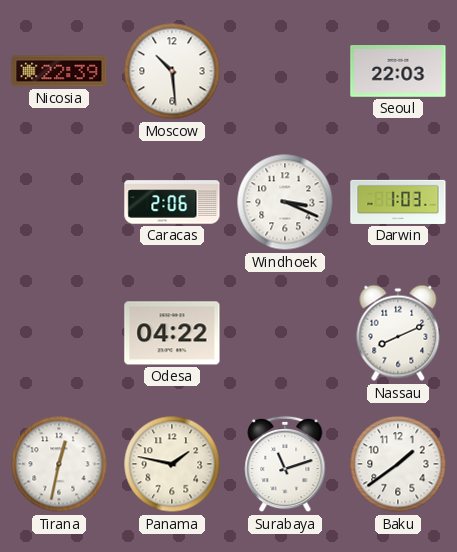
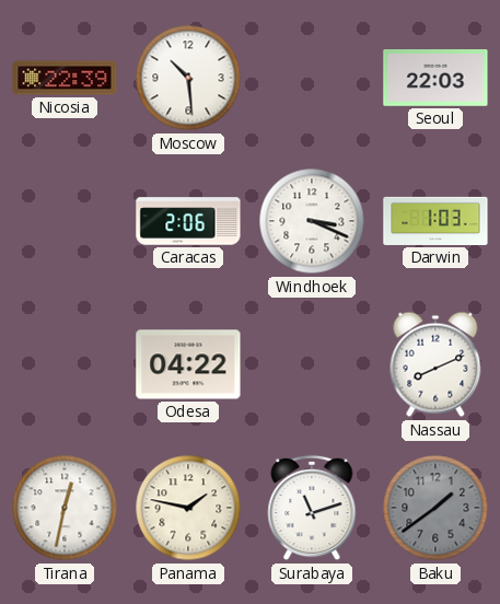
Baku dial: white -> grey (435, 508)
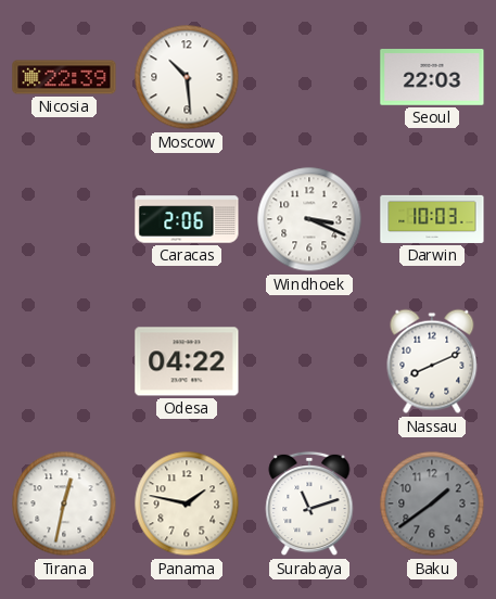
Darwin: 1:03 -> 10:03 (432, 219)
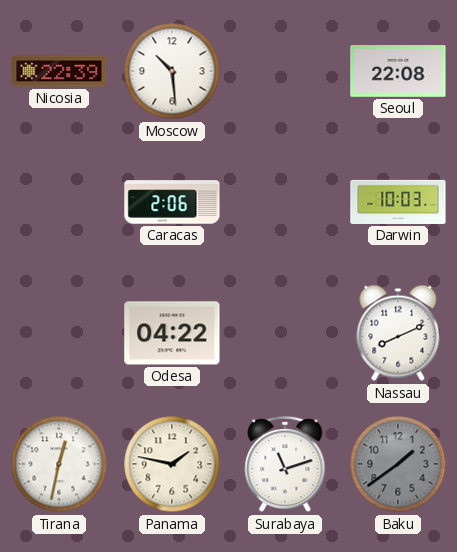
Seoul: 22:03 -> 22:08 (398, 71)
Windhoek: 3:19 -> none (309, 219)
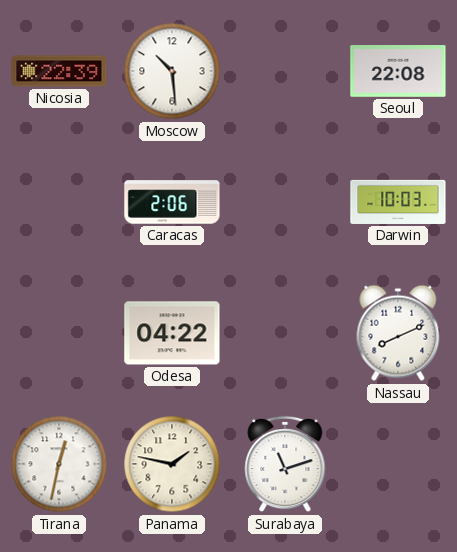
Baku: 1:39 -> none (398, 464)
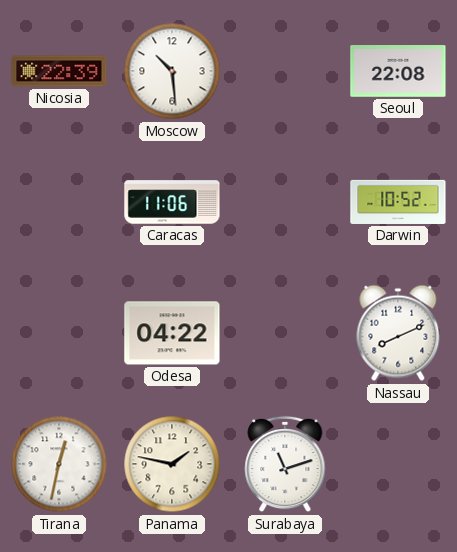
Caracas: 2:06 -> 11:06 (172, 202)
Darwin: 10:03 -> 10:52 (398, 202)
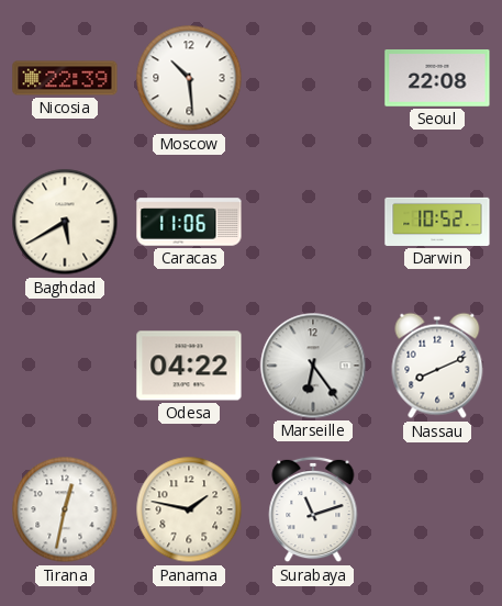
Baghdad: none -> 5:40 (65, 222)
Marseille: none -> 6:24 (313, 366)
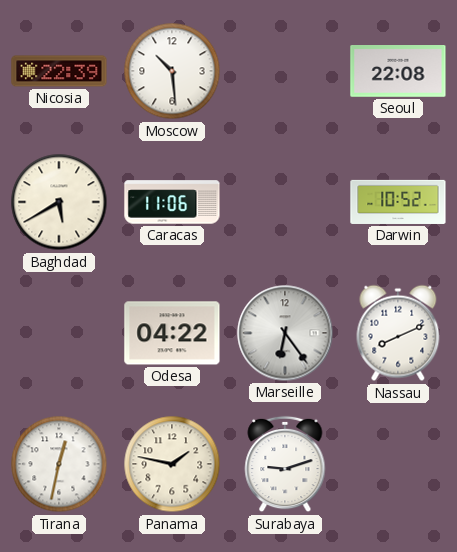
Surabaya: 11:12 -> 9:12 (285, 464)
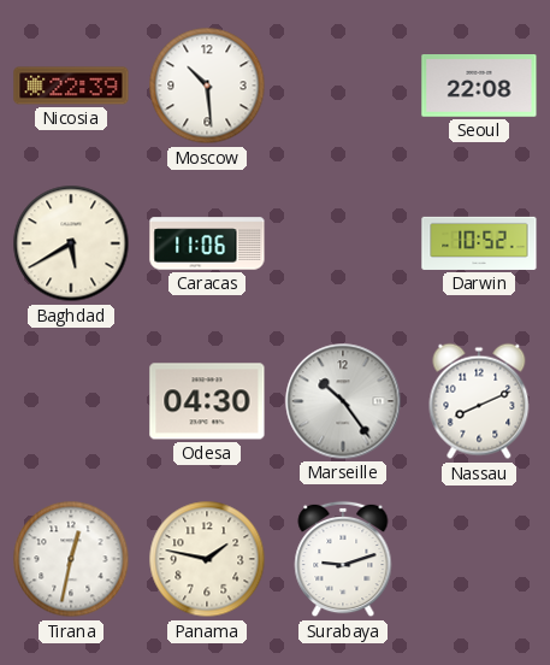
Odesa: 04:22 -> 04:30 (207, 401)
Marseille: 6:24 -> 10:24 (343, 401)
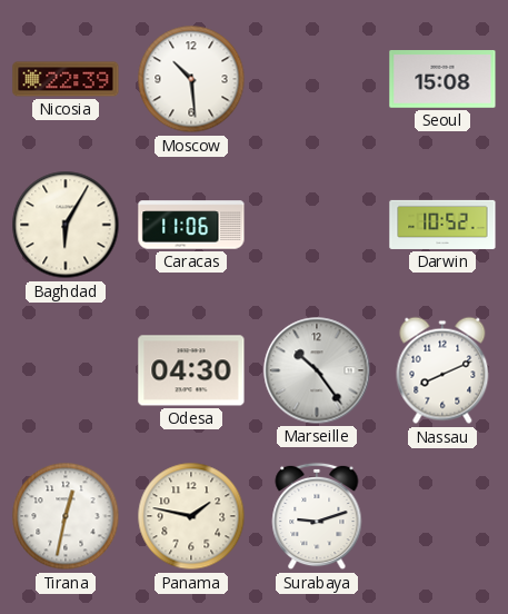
Seoul: 22:08 -> 15:08 (442, 79)
Baghdad: 5:40 -> 6:05 (66, 225)
